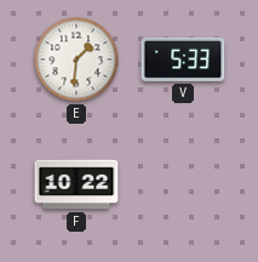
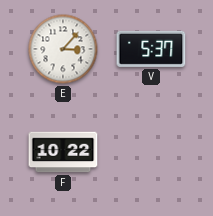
E: 1:31 -> 3:07 (63, 49)
V: 5:33 -> 5:37 (151, 49)
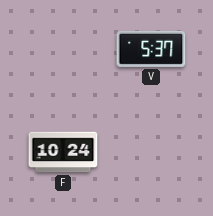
E: 3:07 -> none (63, 49)
F: 10:22 -> 10:24 (63, 152)
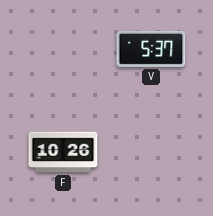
F: 10:24 -> 10:26 (63, 152)
